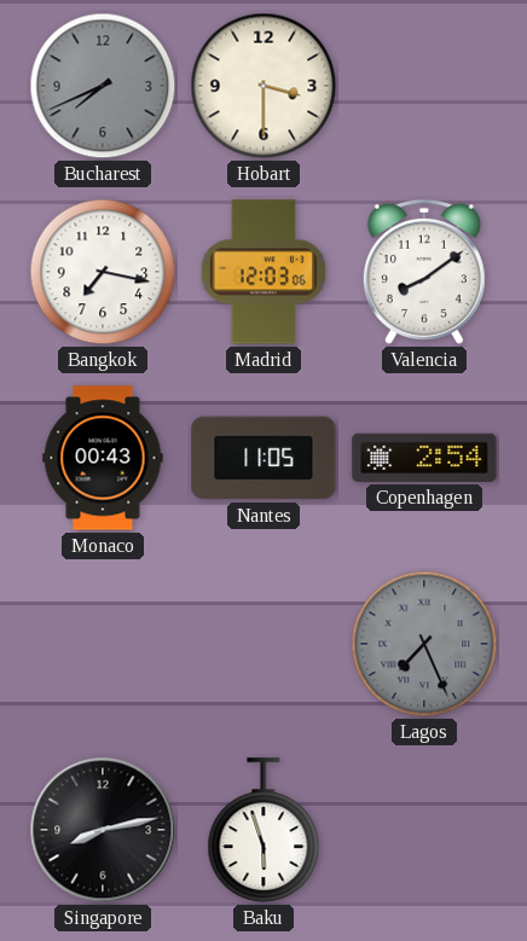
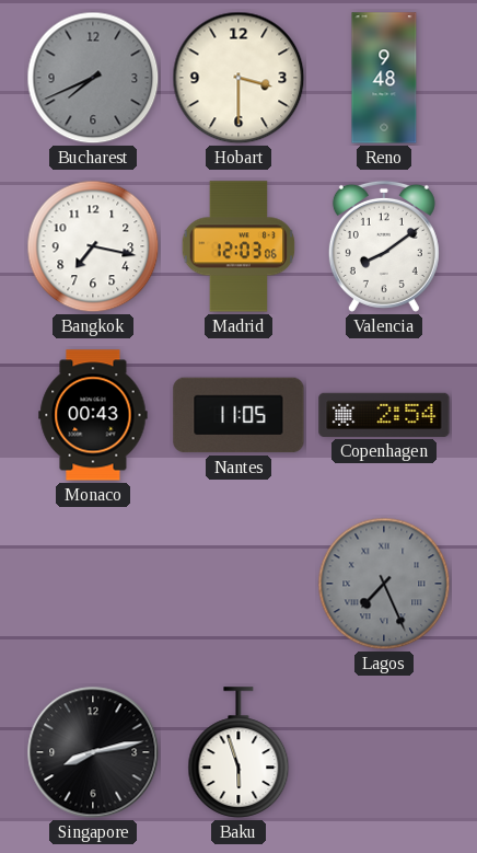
Reno: none -> 9:48 (384, 78)
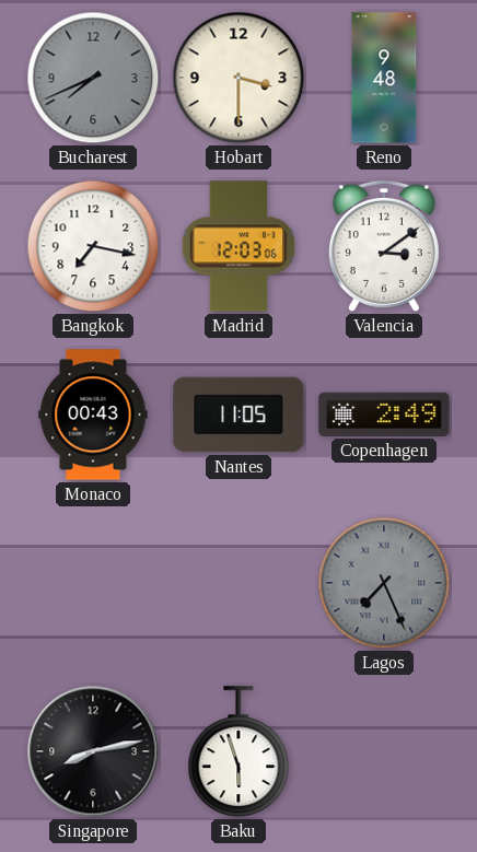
Valencia: 8:09 -> 3:09 (384, 246)
Copenhagen: 2:54 -> 2:49 (384, 415)
